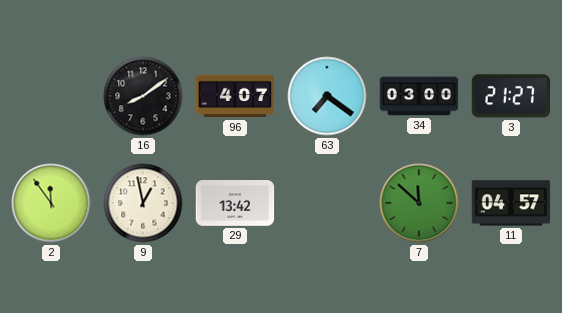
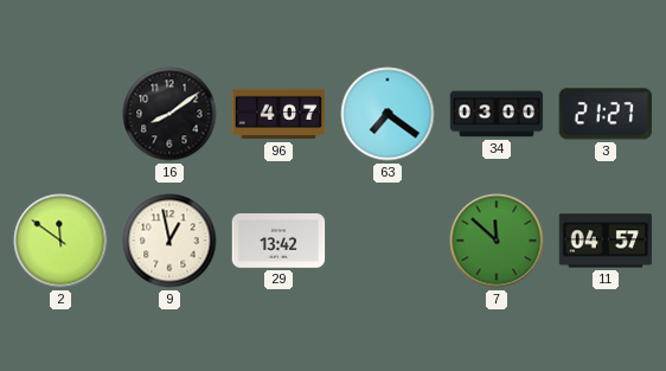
2: 11:54 -> 11:51 (60, 241)
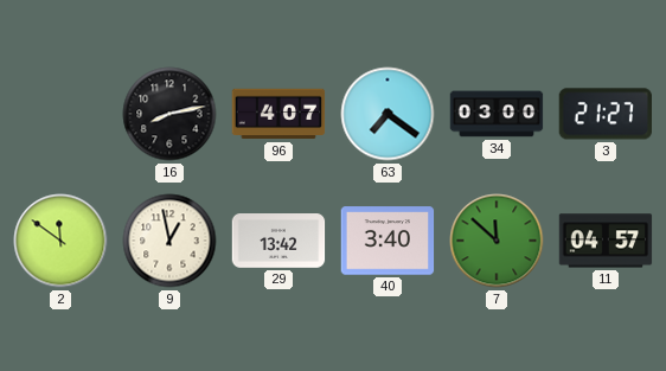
16: 8:09 -> 8:13 (169, 114)
40: none -> 3:40 (388, 241)
